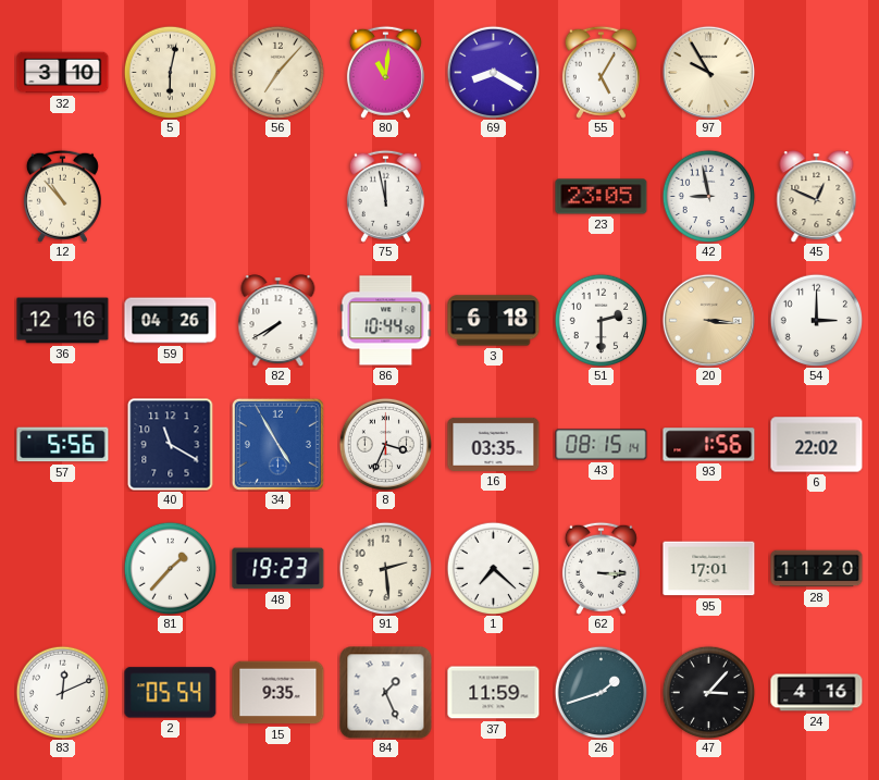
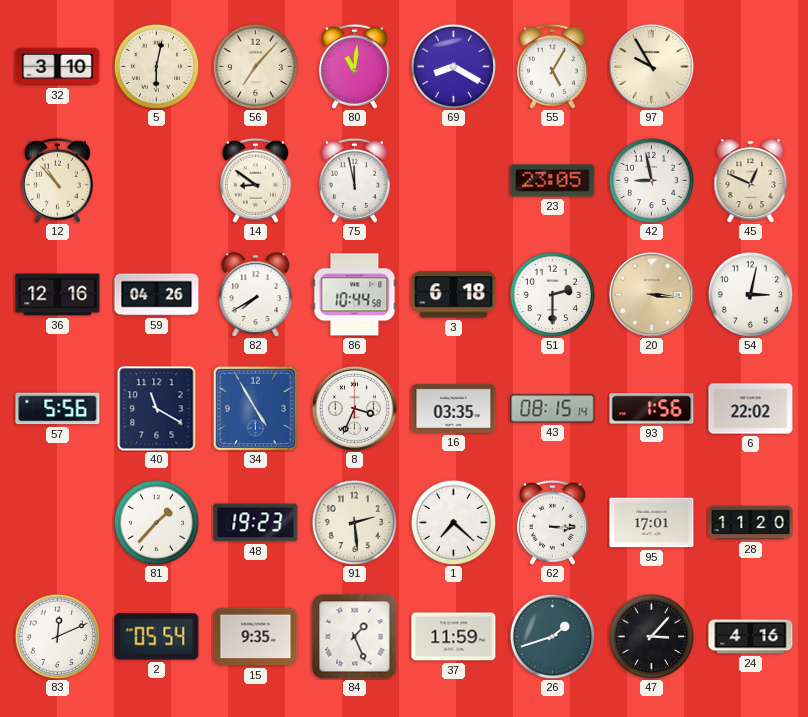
14: none -> 8:51 (255, 180)
54: 3:00 -> 3:02 (750, 294)
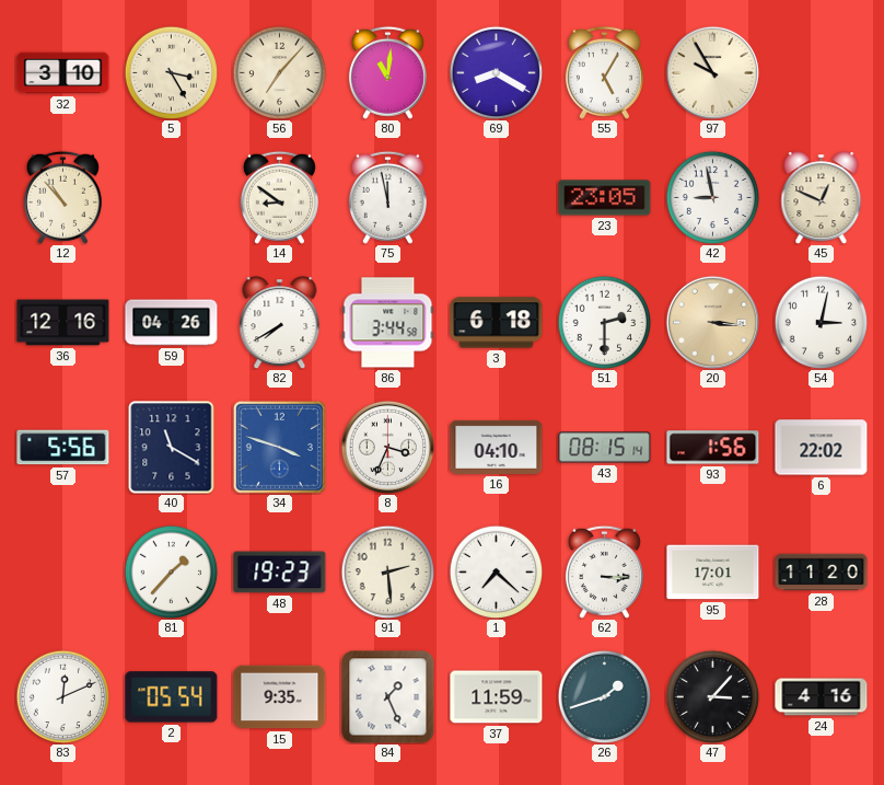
5: 6:02 -> 3:25 (171, 72)
86: 10:44 -> 3:44 (388, 323)
34: 4:55 -> 3:48 (279, 447)
16: 03:35 -> 04:10 (497, 447)
